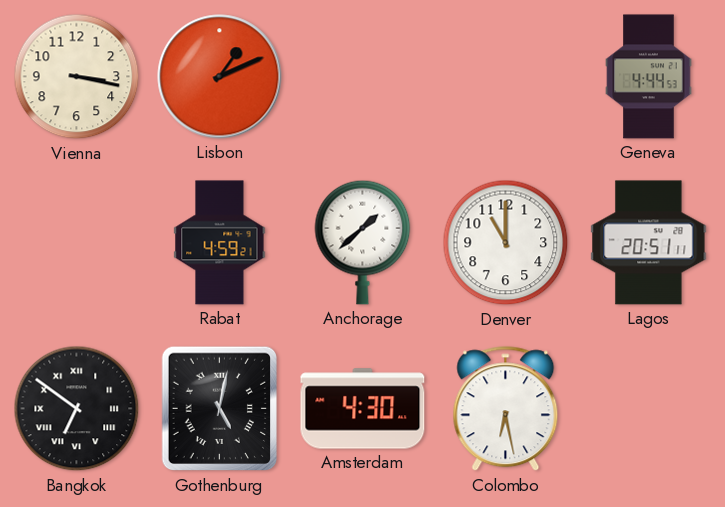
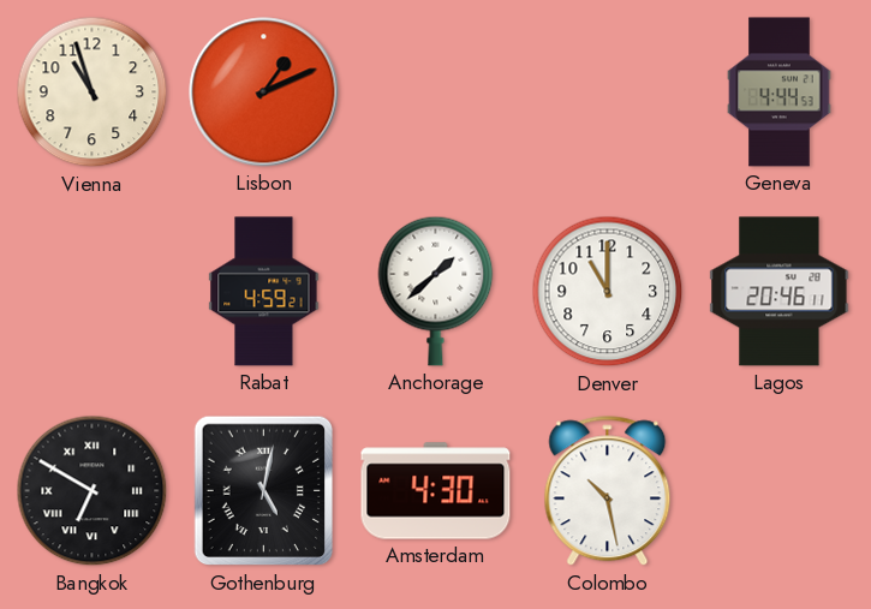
Vienna: 3:17 -> 10:57 (93, 92)
Lagos: 20:51 -> 20:46 (780, 292)
Bangkok: 6:51 -> 6:50 (93, 491)
Colombo: 6:28 -> 10:28 (608, 491)
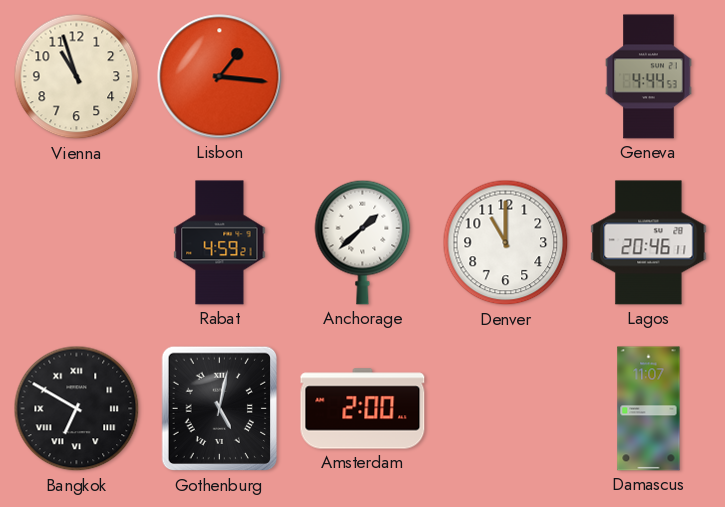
Lisbon: 1:11 -> 1:16 (220, 77)
Amsterdam: 4:30 -> 2:00 (363, 409)
Colombo: 10:28 -> none (608, 491)
Damascus: none -> 11:07 (649, 409)
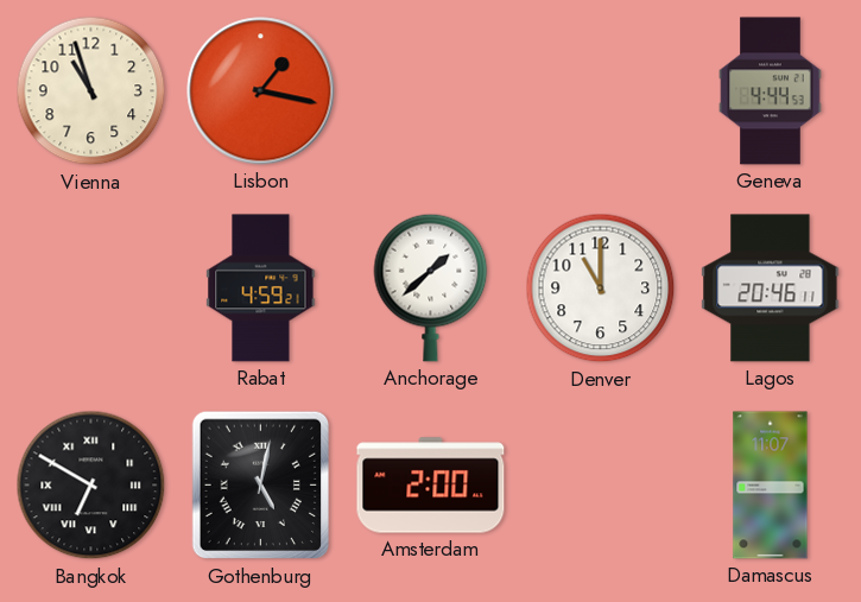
Lisbon: 1:16 -> 1:17 (261, 91)
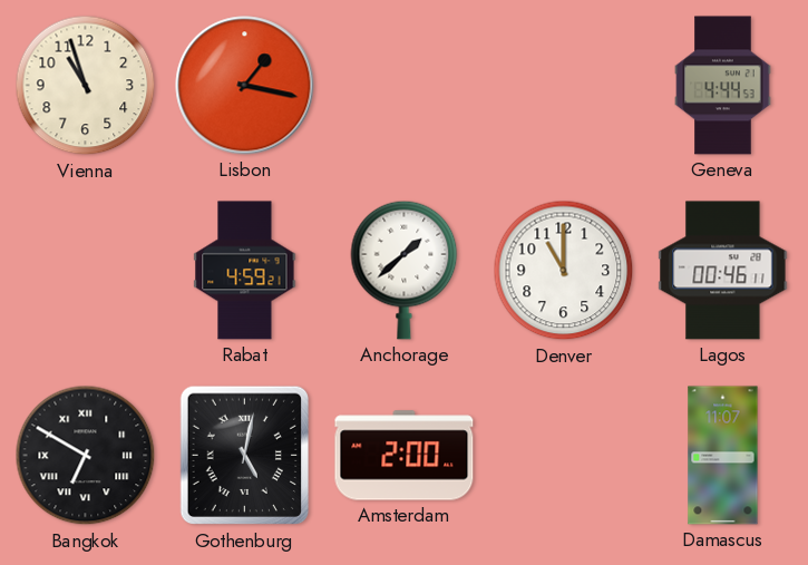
Lagos: 20:46 -> 00:46 (723, 271)
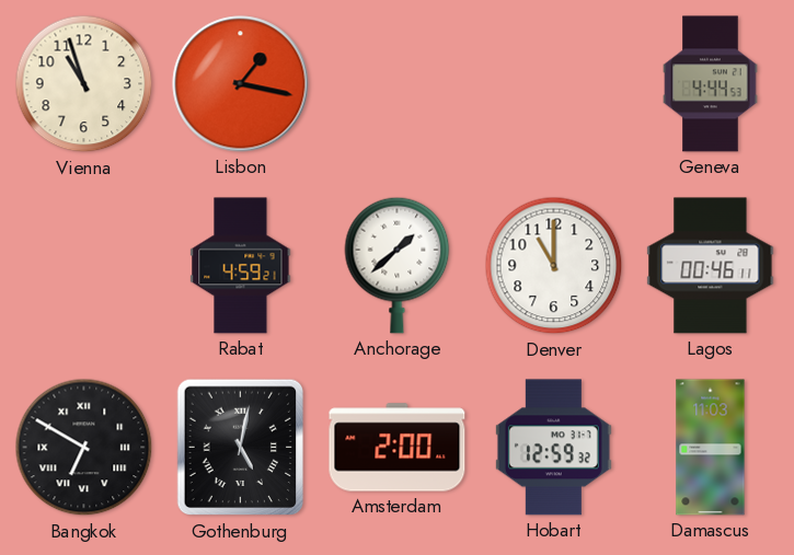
Hobart: none -> 12:59 (553, 448)
Damascus: 11:07 -> 11:03 (711, 448)
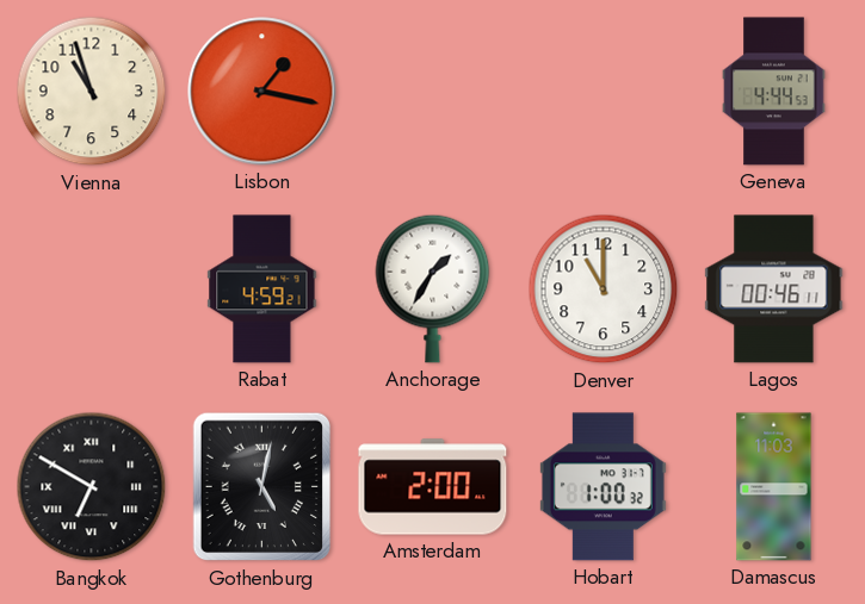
Anchorage: 1:38 -> 1:35 (433, 288)
Hobart: 12:59 -> 1:00 (603, 487)
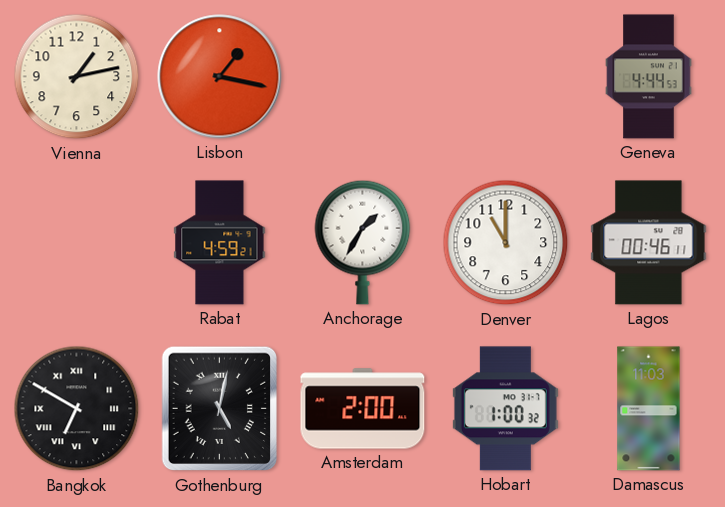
Vienna: 10:57 -> 1:13 (77, 77)
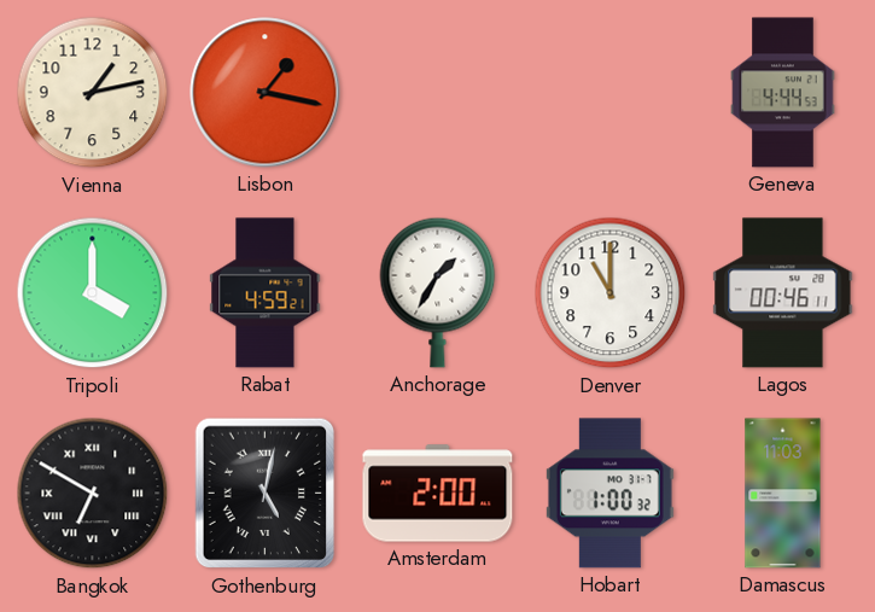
Tripoli: none -> 4:00 (93, 293)
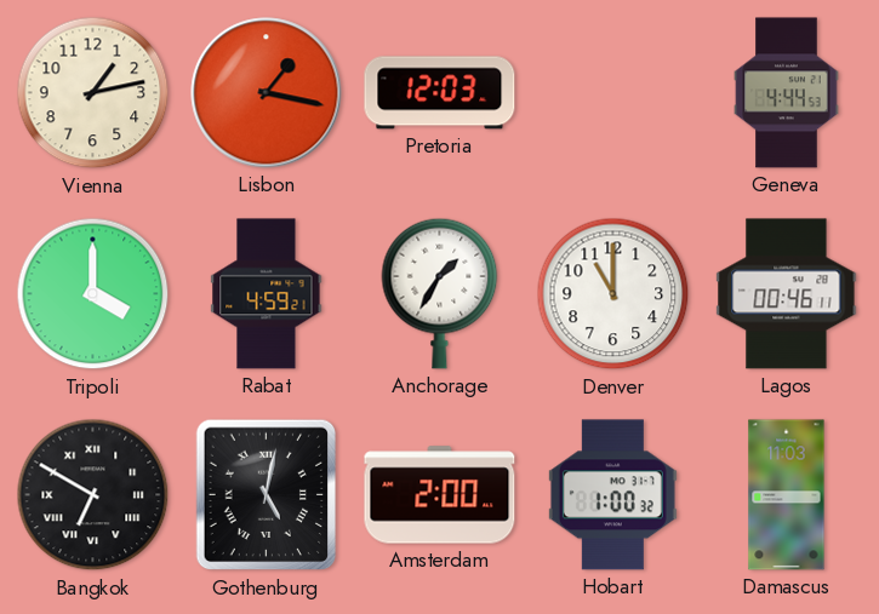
Pretoria: none -> 12:03 (440, 93)
